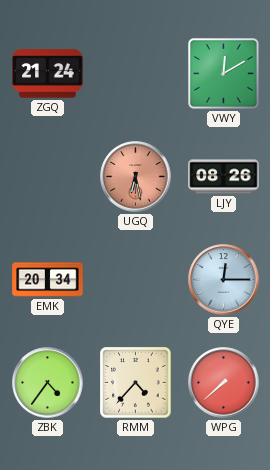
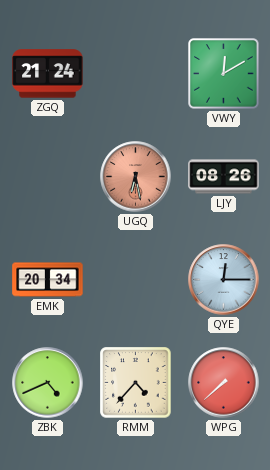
ZBK: 4:36 -> 4:41 (48, 383)
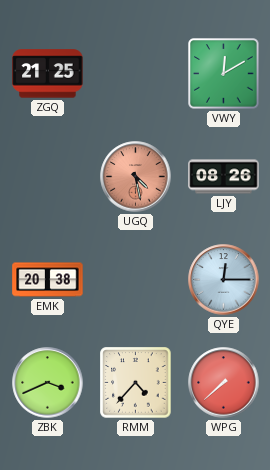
ZGQ: 21:24 -> 21:25 (48, 74)
UGQ: 6:28 -> 4:28 (136, 177)
EMK: 20:34 -> 20:38 (48, 280)
ZBK: 4:41 -> 3:41 (48, 383)
